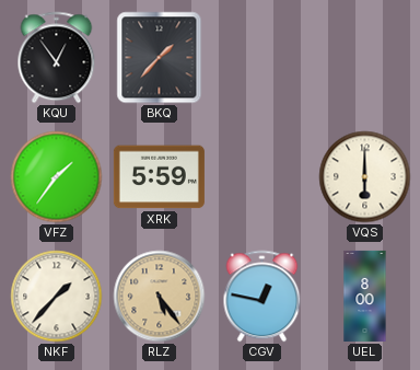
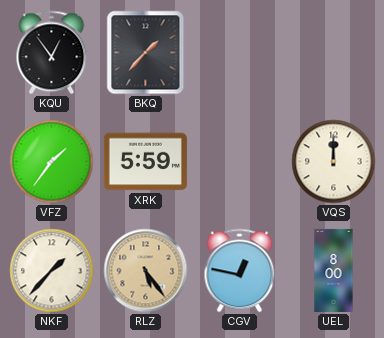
VQS: 6:00 -> 12:00 (334, 162)
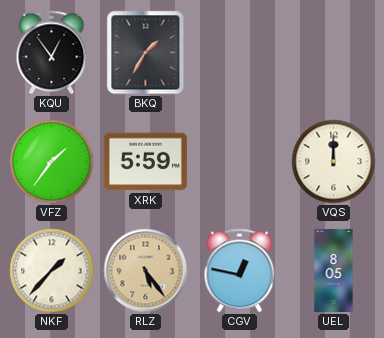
BKQ: 1:37 -> 1:35 (146, 53)
UEL: 8:00 -> 8:05 (334, 270)
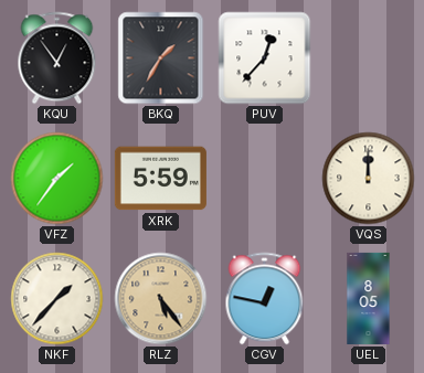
PUV: none -> 12:37 (265, 58)
